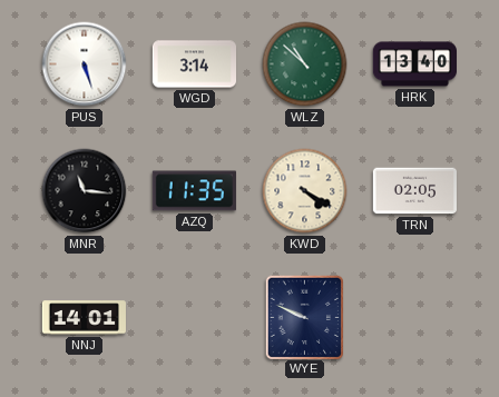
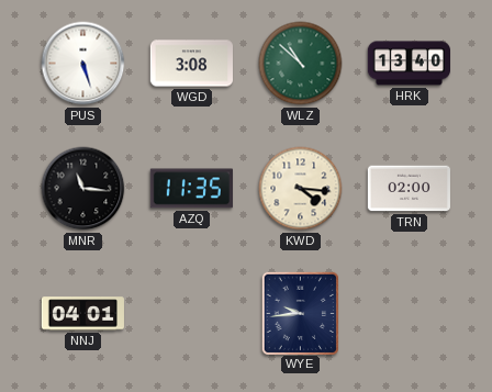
WGD: 3:14 -> 3:08 (191, 64)
KWD: 4:20 -> 4:16 (301, 189)
TRN: 02:05 -> 02:00 (409, 189)
NNJ: 14:01 -> 04:01 (82, 314)
WYE: 9:49 -> 9:44 (300, 313)
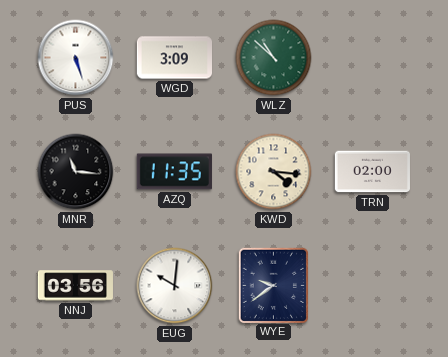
WGD: 3:08 -> 3:09 (174, 58)
HRK: 13:40 -> none (409, 64)
NNJ: 04:01 -> 03:56 (75, 286)
EUG: none -> 10:01 (175, 286)
WYE: 9:44 -> 9:39 (273, 285)
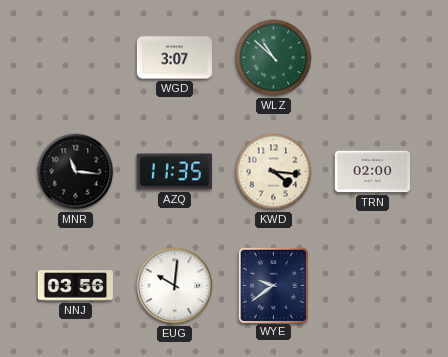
PUS: 5:27 -> none (76, 58)
WGD: 3:09 -> 3:07 (174, 58)
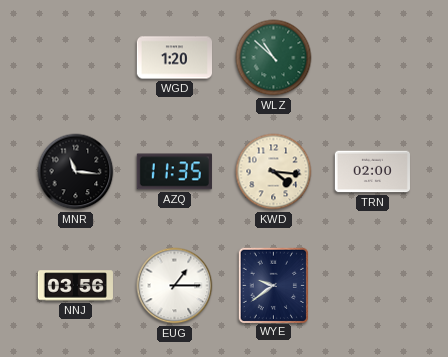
WGD: 3:07 -> 1:20 (174, 58)
EUG: 10:01 -> 1:15 (175, 286)
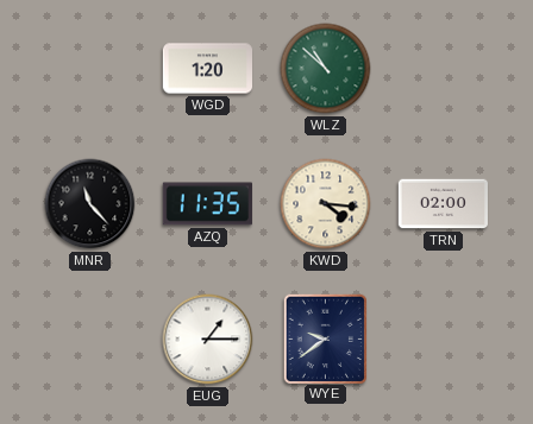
MNR: 11:16 -> 11:23 (90, 204)
NNJ: 03:56 -> none (75, 286)
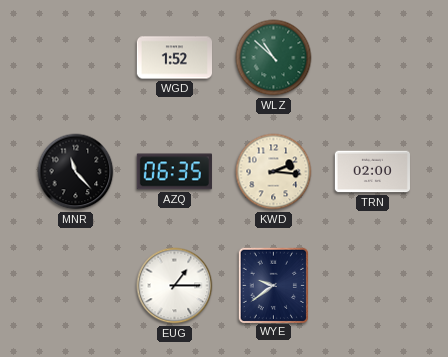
WGD: 1:20 -> 1:52 (174, 58)
AZQ: 11:35 -> 06:35 (174, 172)
KWD: 4:16 -> 2:16 (274, 172)
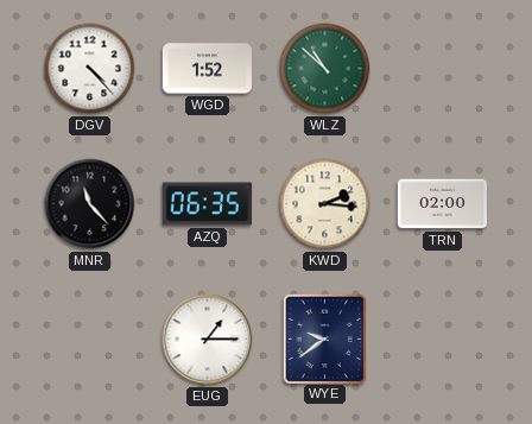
DGV: none -> 4:23 (90, 69)
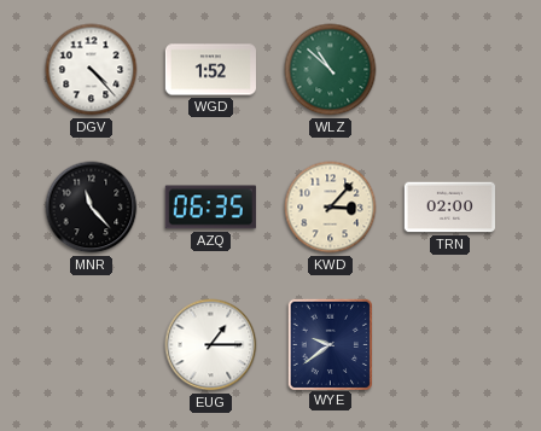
KWD: 2:16 -> 3:07 (331, 208)
